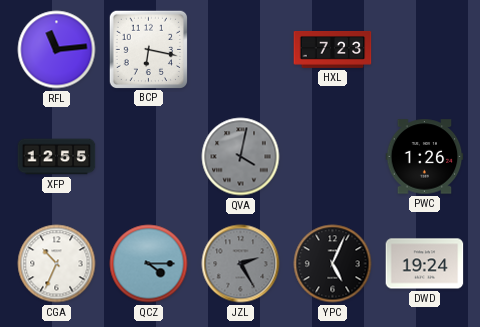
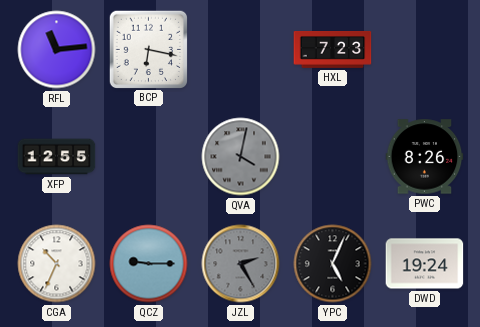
PWC: 1:26 -> 8:26 (425, 157)
QCZ: 4:15 -> 9:15 (149, 264)
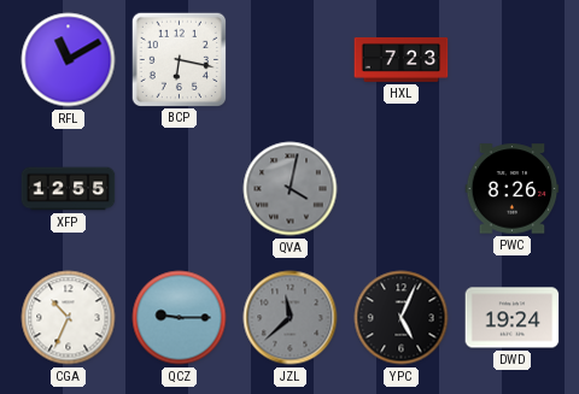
RFL: 11:14 -> 11:10 (69, 60)
JZL: 2:25 -> 11:38 (291, 318)
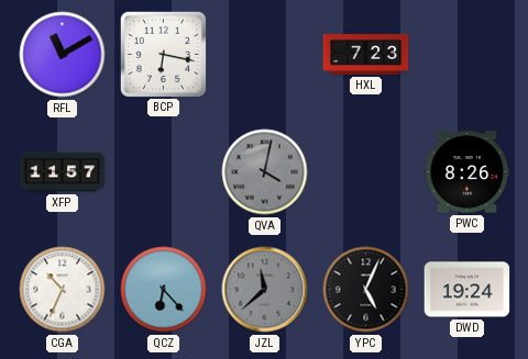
XFP: 12:55 -> 11:57 (63, 172)
QCZ: 9:15 -> 6:23 (164, 290)
